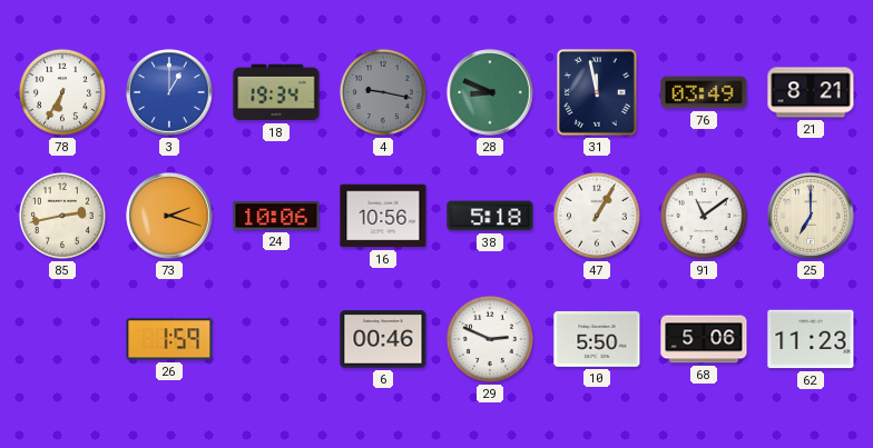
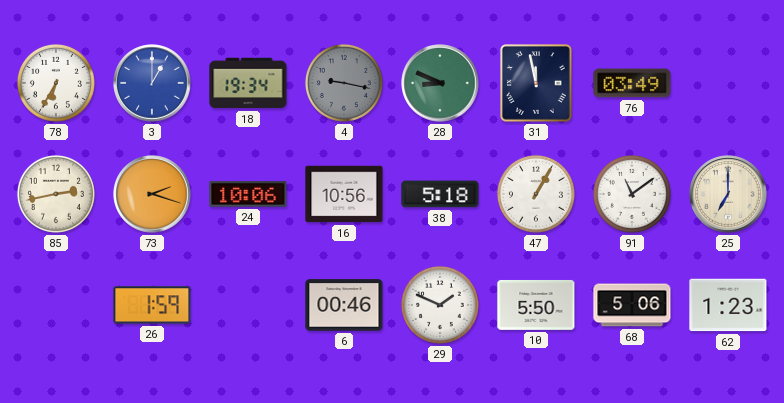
21: 8:21 -> none (811, 92)
29: 2:49 -> 1:49 (440, 305)
62: 11:23 -> 1:23 (728, 305)
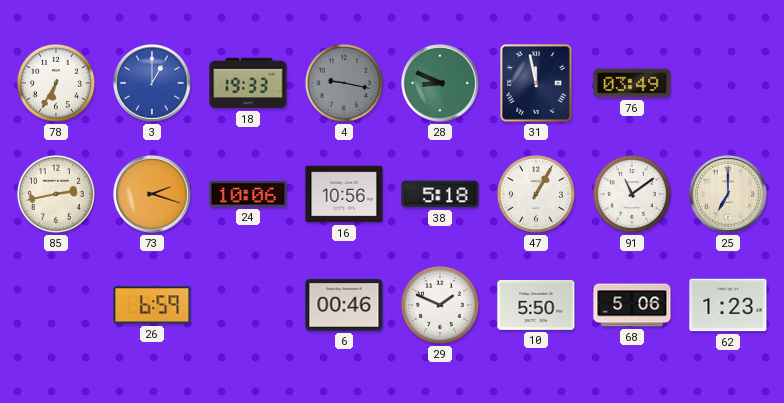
18: 19:34 -> 19:33 (248, 83)
26: 1:59 -> 6:59 (152, 305)
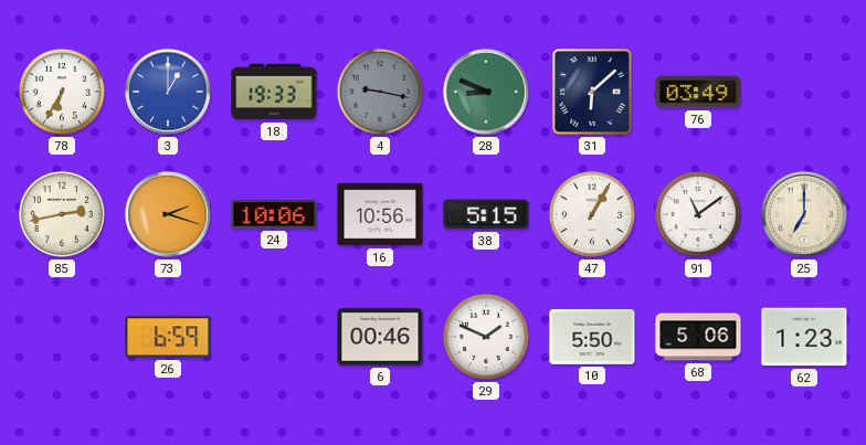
31: 11:58 -> 6:08 (593, 93)
38: 5:18 -> 5:15 (486, 214)
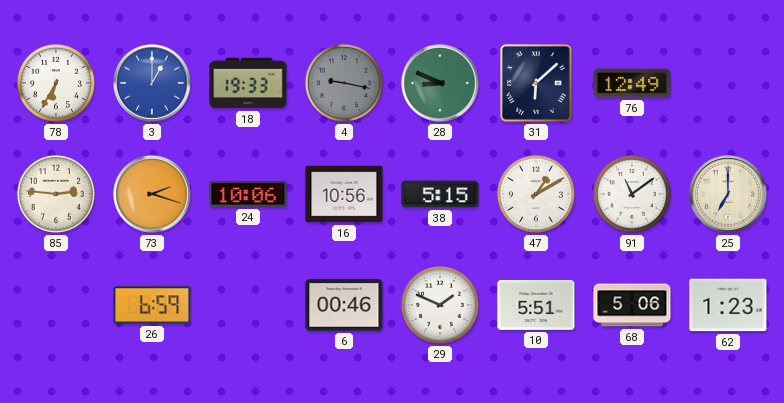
76: 03:49 -> 12:49 (632, 83)
85: 2:43 -> 2:46 (56, 194)
47: 1:05 -> 1:10 (536, 194)
10: 5:50 -> 5:51 (536, 305)
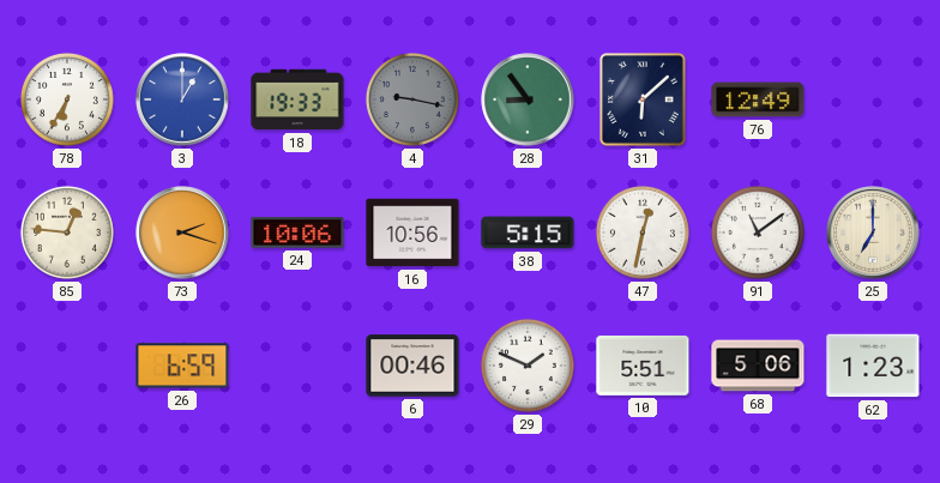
28: 8:49 -> 8:54 (528, 99)
85: 2:46 -> 12:46 (67, 233)
47: 1:10 -> 12:32 (643, 233)
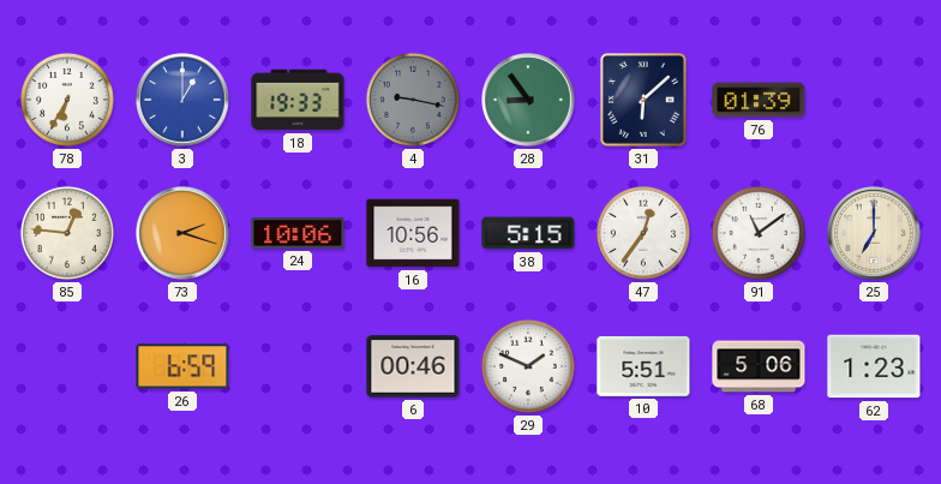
76: 12:49 -> 01:39 (759, 100)
47: 12:32 -> 12:36 (643, 233)
